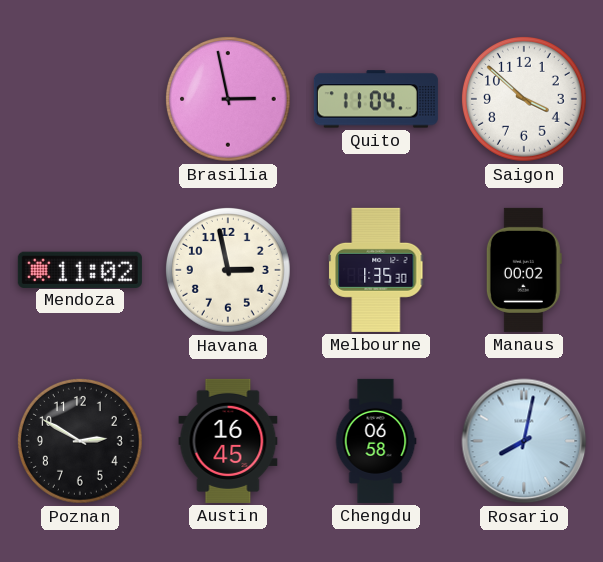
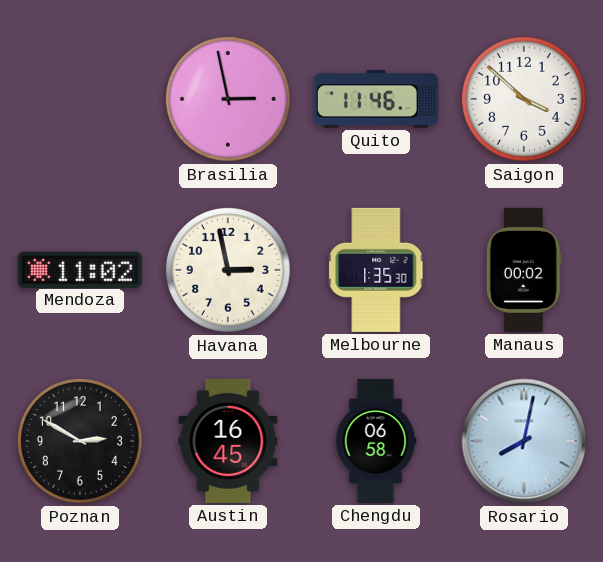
Quito: 11:04 -> 11:46 (376, 99)
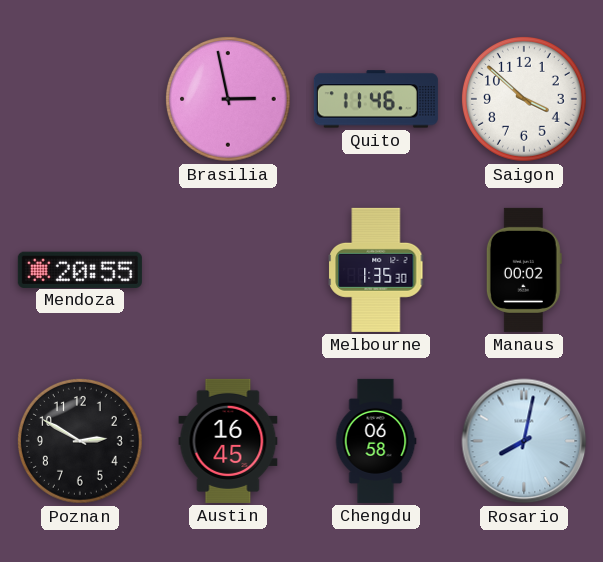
Mendoza: 11:02 -> 20:55 (80, 269)
Havana: 2:58 -> none (229, 271)
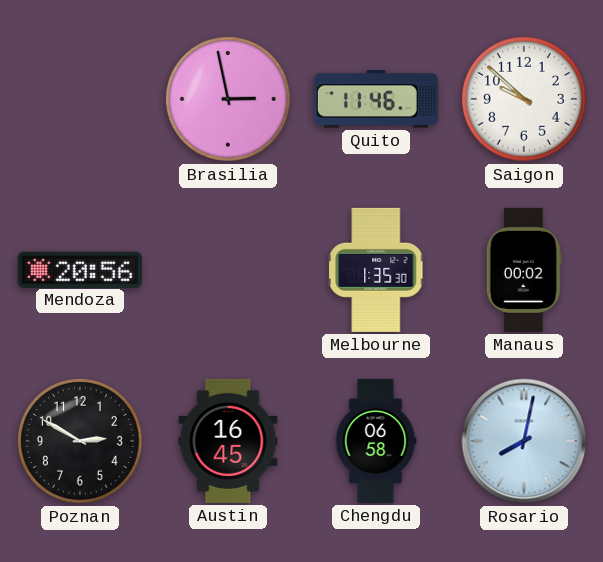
Saigon: 3:52 -> 9:52 (525, 100)
Mendoza: 20:55 -> 20:56 (80, 269)
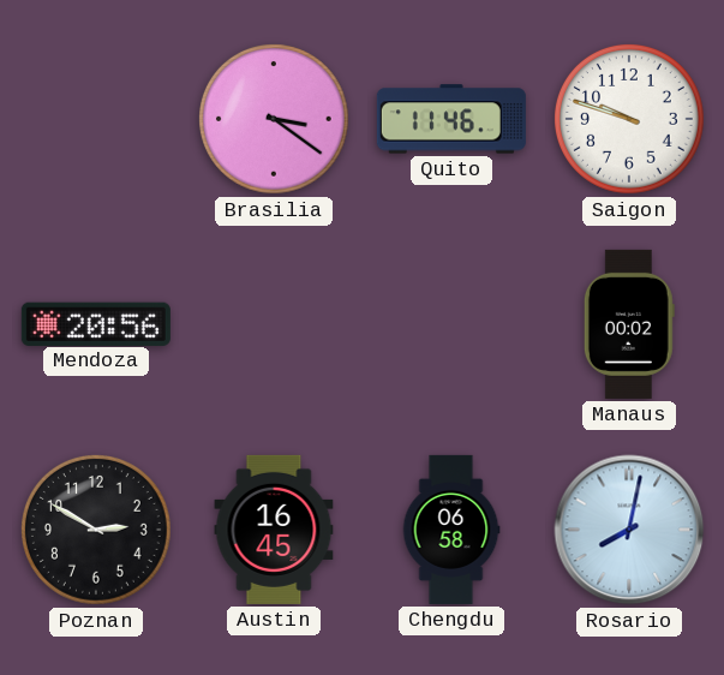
Brasilia: 2:58 -> 3:21 (275, 120)
Saigon: 9:52 -> 9:48 (630, 120)
Melbourne: 1:35 -> none (376, 270)
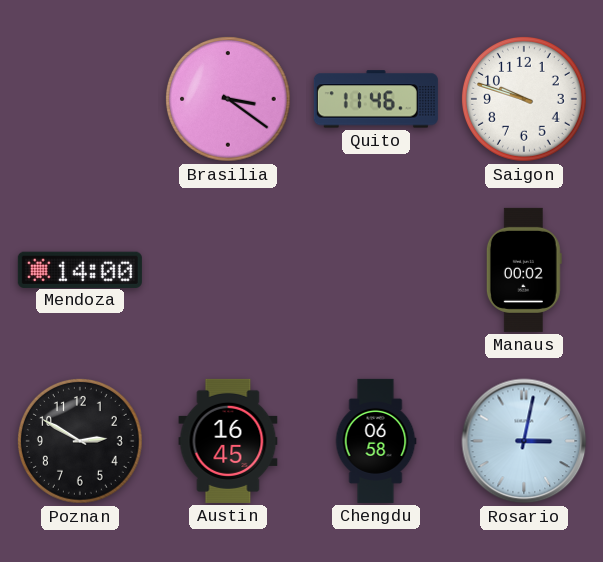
Mendoza: 20:56 -> 14:00 (80, 269)
Rosario: 8:02 -> 3:02 (524, 441)
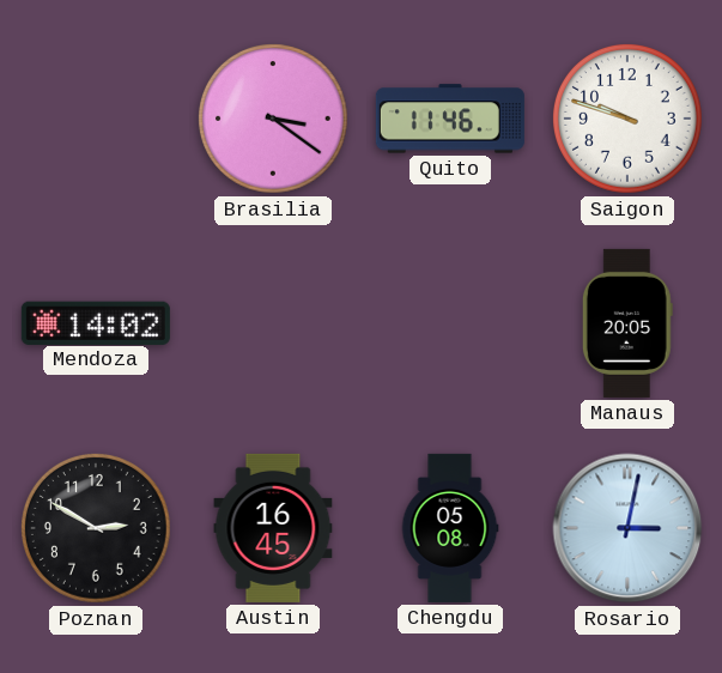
Mendoza: 14:00 -> 14:02 (96, 322)
Manaus: 00:02 -> 20:05 (627, 323)
Chengdu: 06:58 -> 05:08 (450, 528)
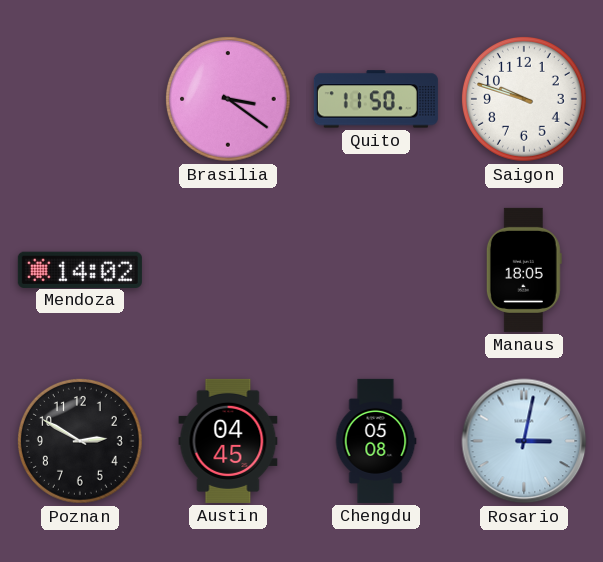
Quito: 11:46 -> 11:50 (376, 99)
Manaus: 20:05 -> 18:05 (524, 270)
Austin: 16:45 -> 04:45 (228, 441)
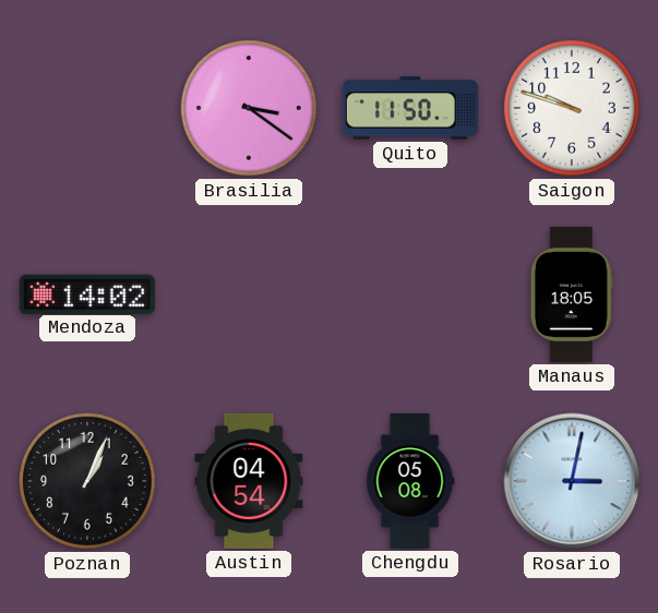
Poznan: 2:50 -> 1:04 (88, 482)
Austin: 04:45 -> 04:54 (249, 481)
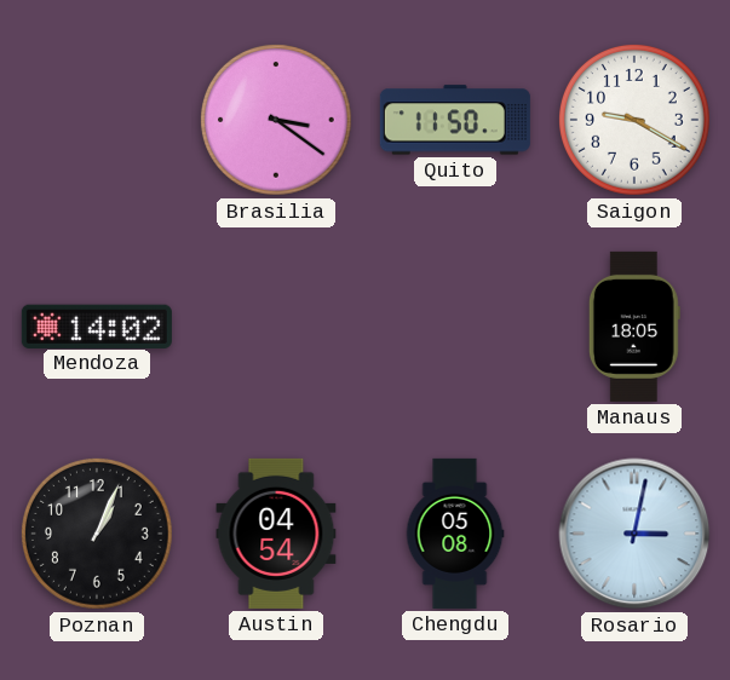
Saigon: 9:48 -> 9:20 (636, 121)
